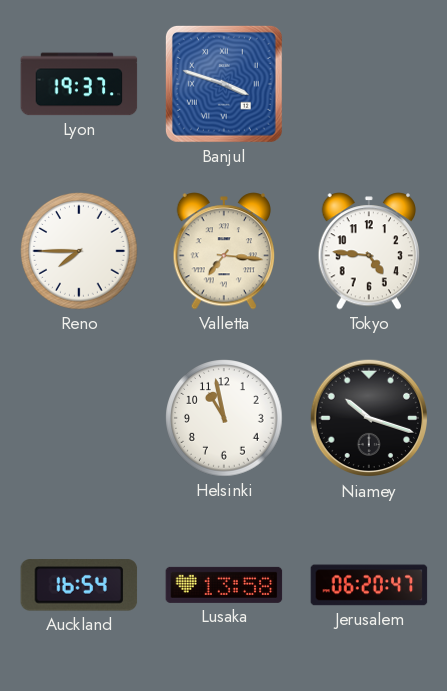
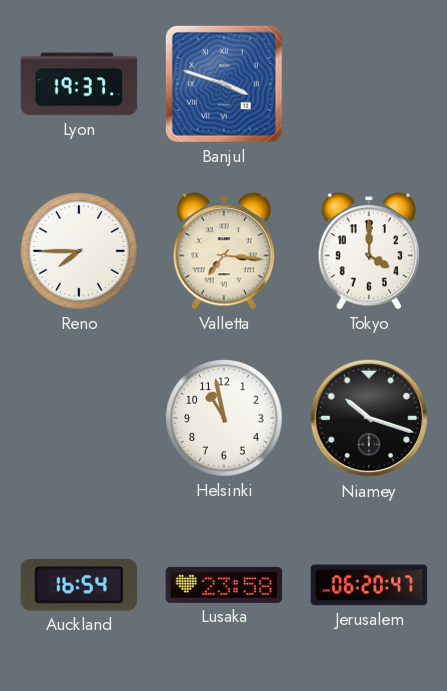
Tokyo: 4:46 -> 4:00 (368, 251)
Lusaka: 13:58 -> 23:58 (224, 585)
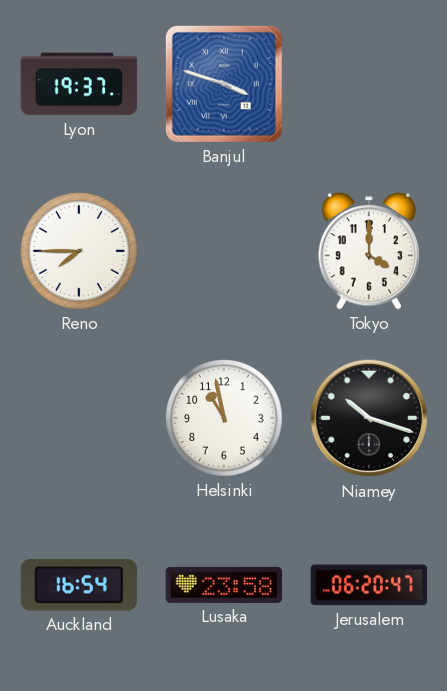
Valletta: 7:16 -> none (223, 251)
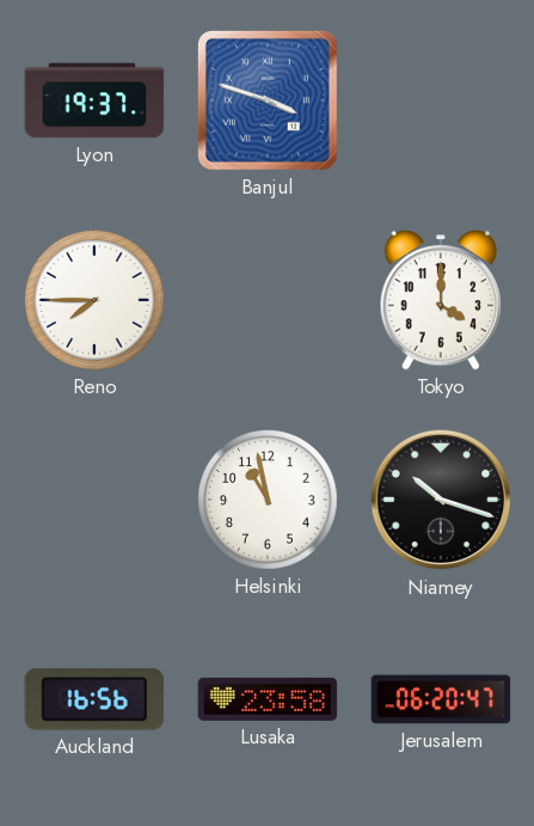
Auckland: 16:54 -> 16:56 (94, 699)
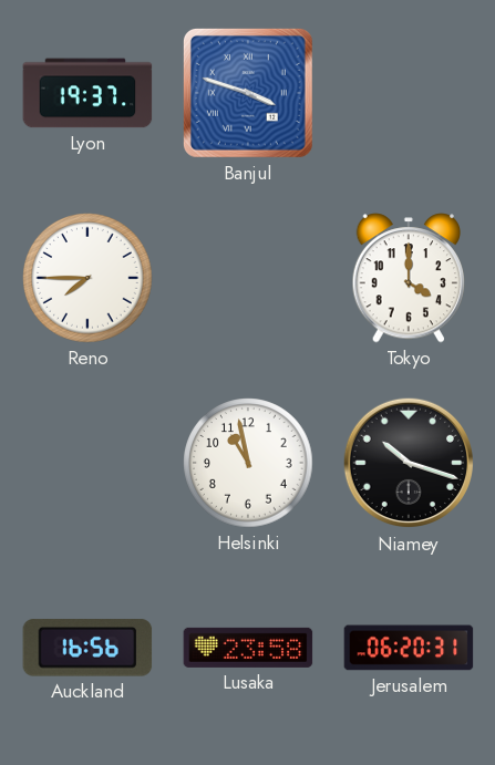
Jerusalem: 06:20:47 -> 06:20:31 (409, 648)
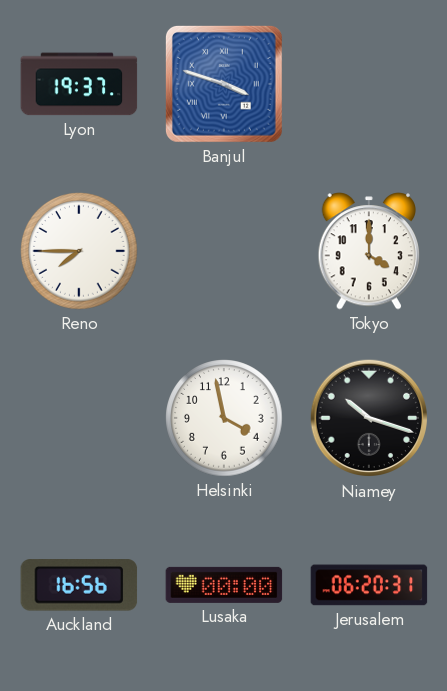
Helsinki: 10:58 -> 3:58 (224, 418)
Lusaka: 23:58 -> 00:00 (224, 585)
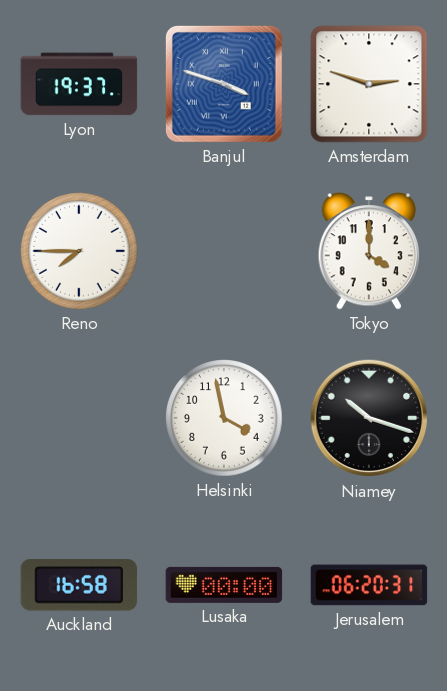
Amsterdam: none -> 2:48 (369, 84)
Auckland: 16:56 -> 16:58 (79, 585)
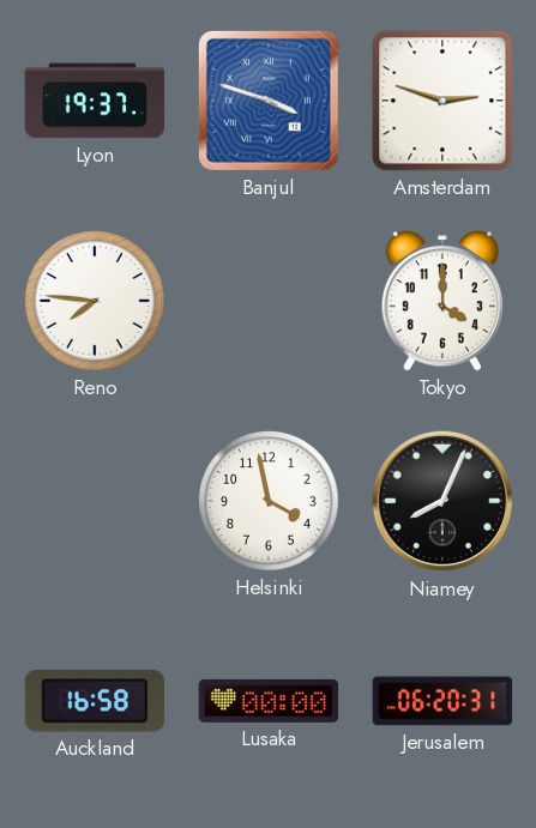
Reno: 7:45 -> 7:46 (95, 301)
Niamey: 10:18 -> 8:04 (442, 501)
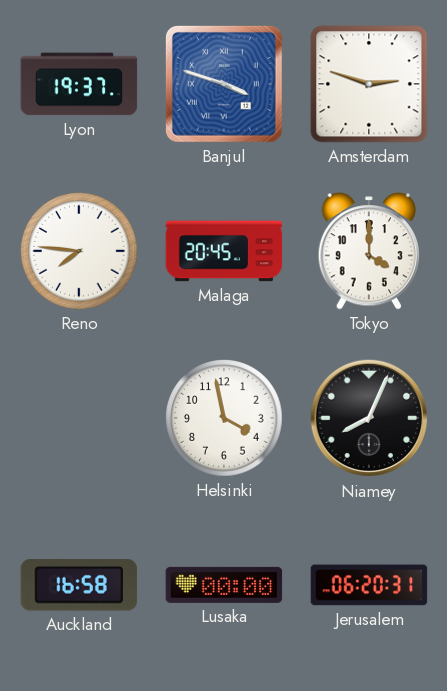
Malaga: none -> 20:45 (224, 251)
